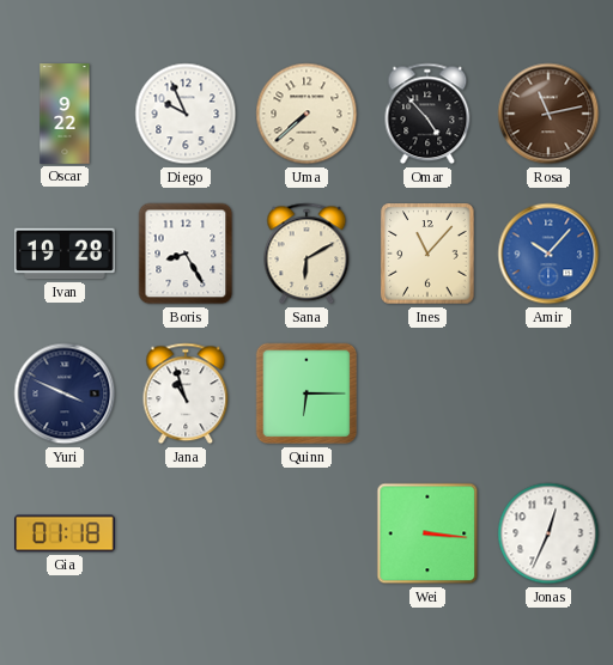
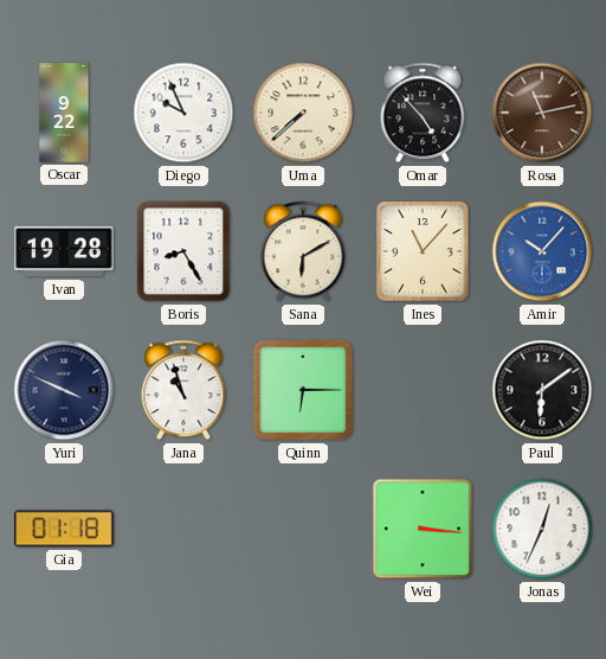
Paul: none -> 6:09 (542, 390)
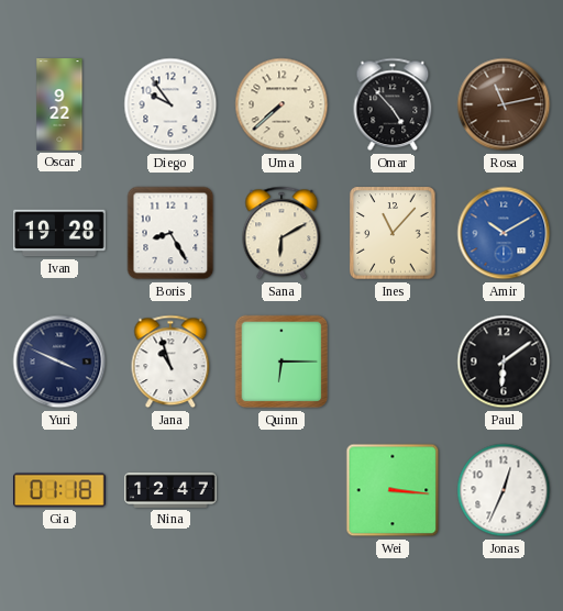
Diego: 9:56 -> 9:54 (170, 104)
Amir: 10:07 -> 10:10 (504, 233)
Nina: none -> 12:47 (170, 490)
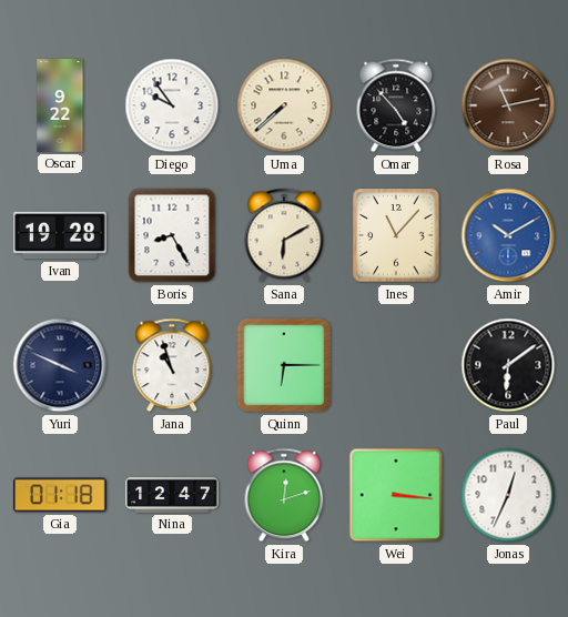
Kira: none -> 12:12 (284, 495)
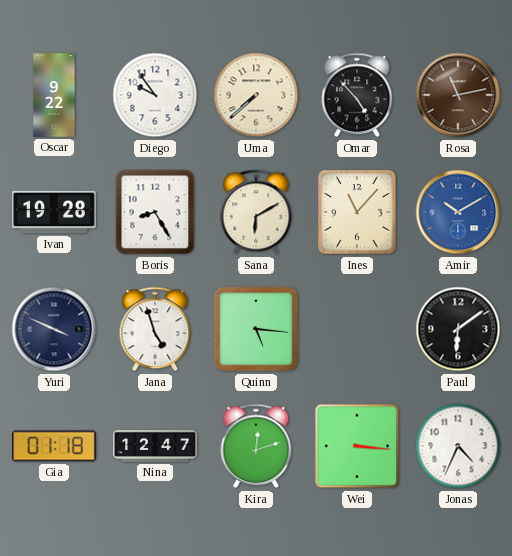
Jana: 10:57 -> 4:57 (155, 329)
Quinn: 6:15 -> 5:16 (256, 329)
Jonas: 12:34 -> 4:34 (458, 446)
